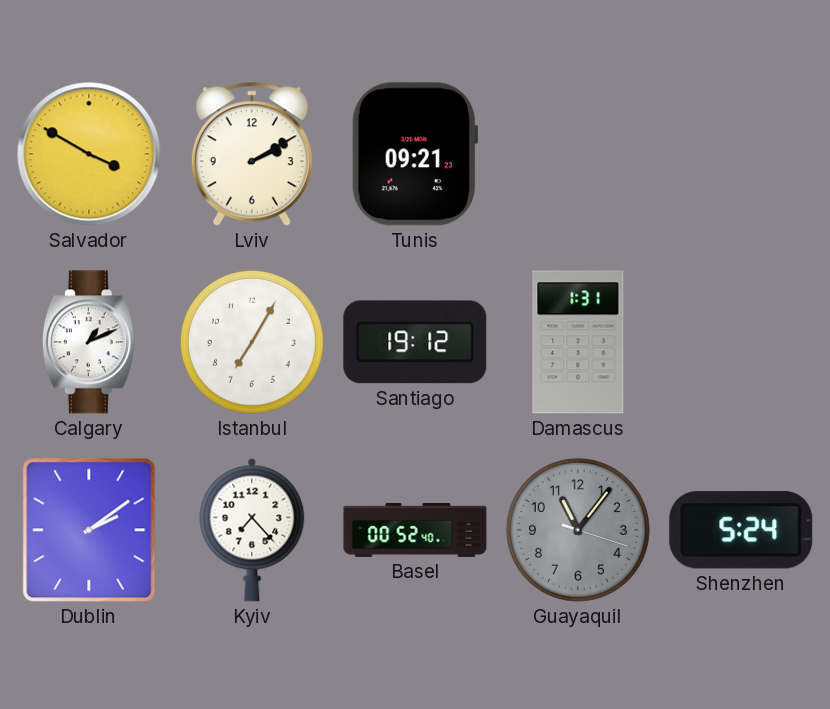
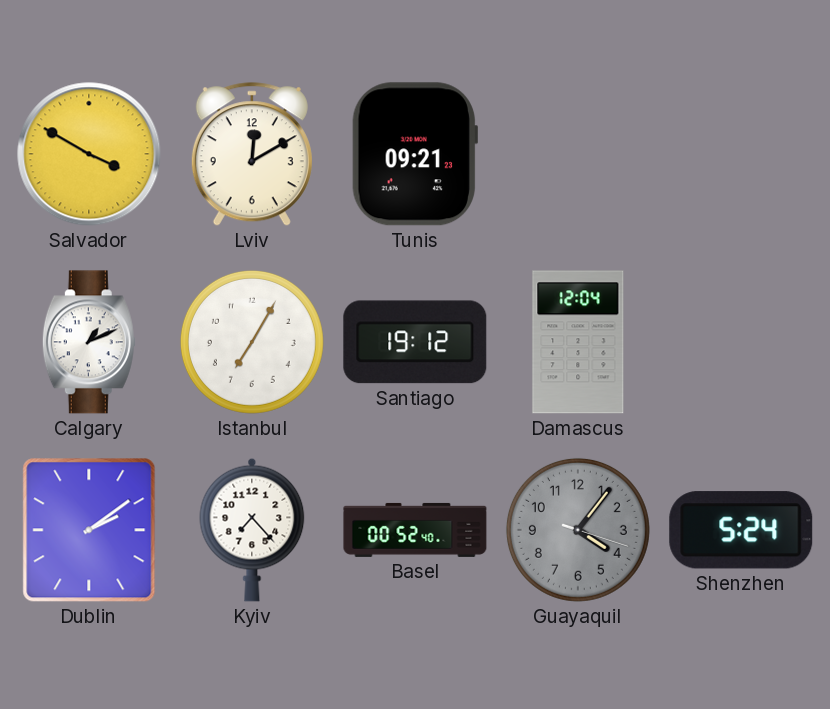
Lviv: 2:10 -> 12:10 (252, 155)
Damascus: 1:31 -> 12:04 (578, 342)
Guayaquil: 11:06 -> 4:06 (578, 530)
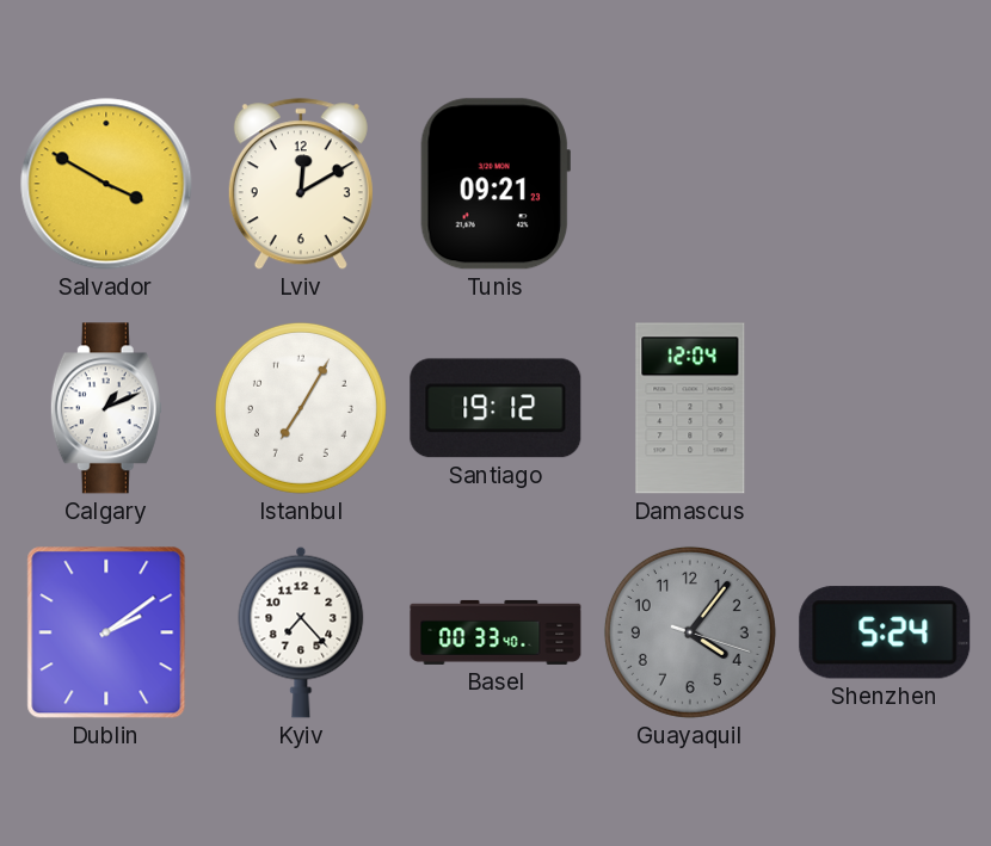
Basel: 00:52 -> 00:33 (496, 632)
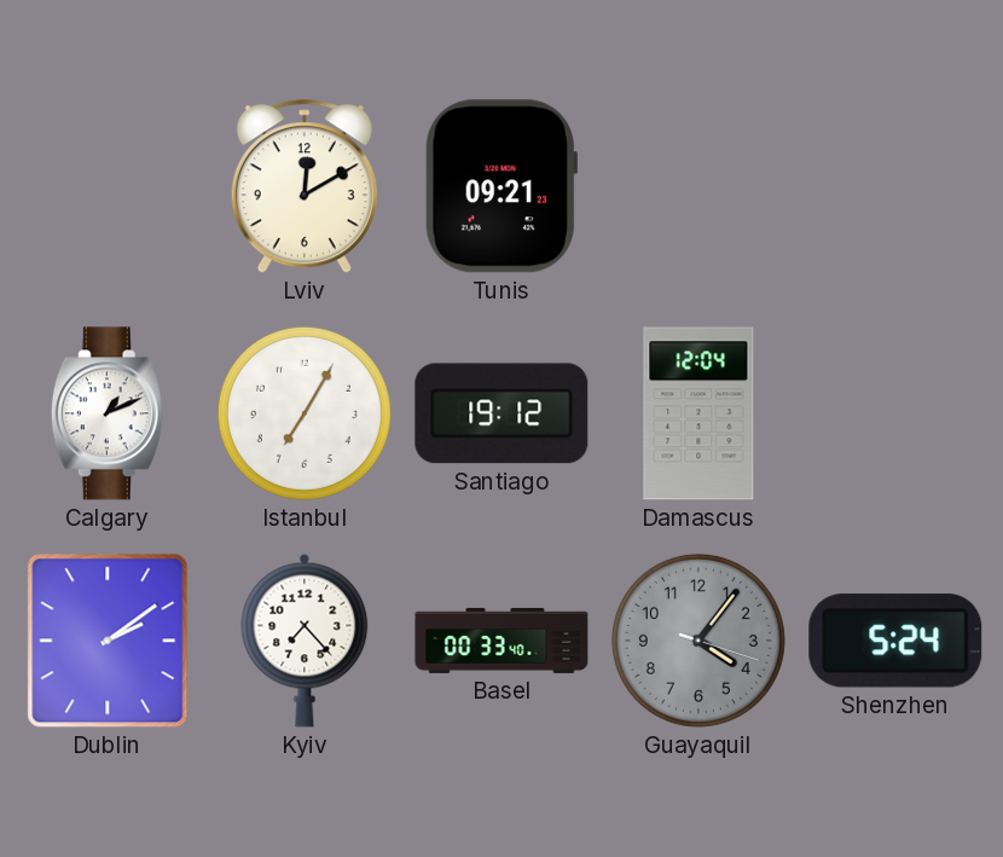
Salvador: 3:50 -> none (106, 184)
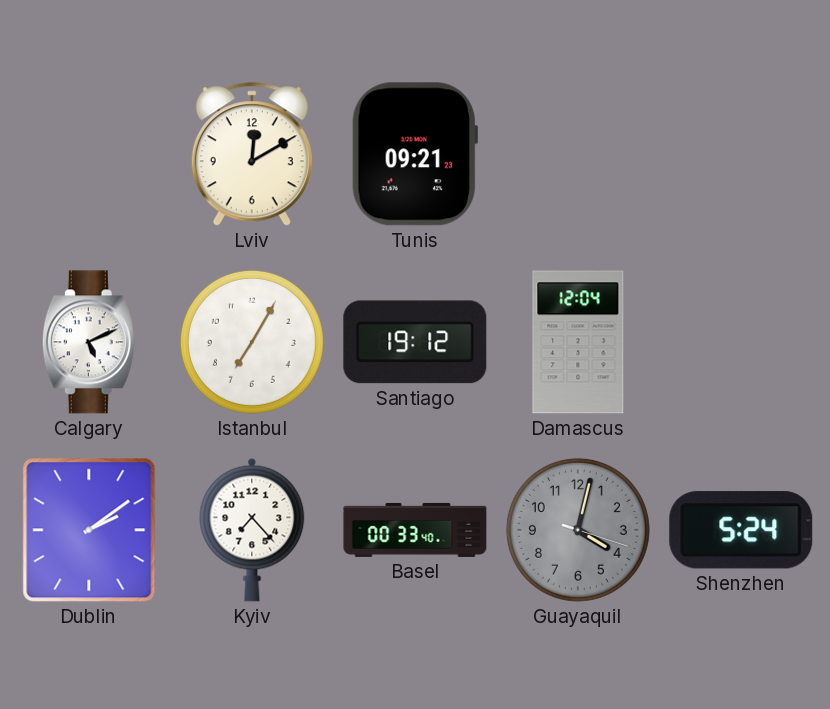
Calgary: 1:11 -> 5:11 (89, 342)
Guayaquil: 4:06 -> 4:02 (578, 530)
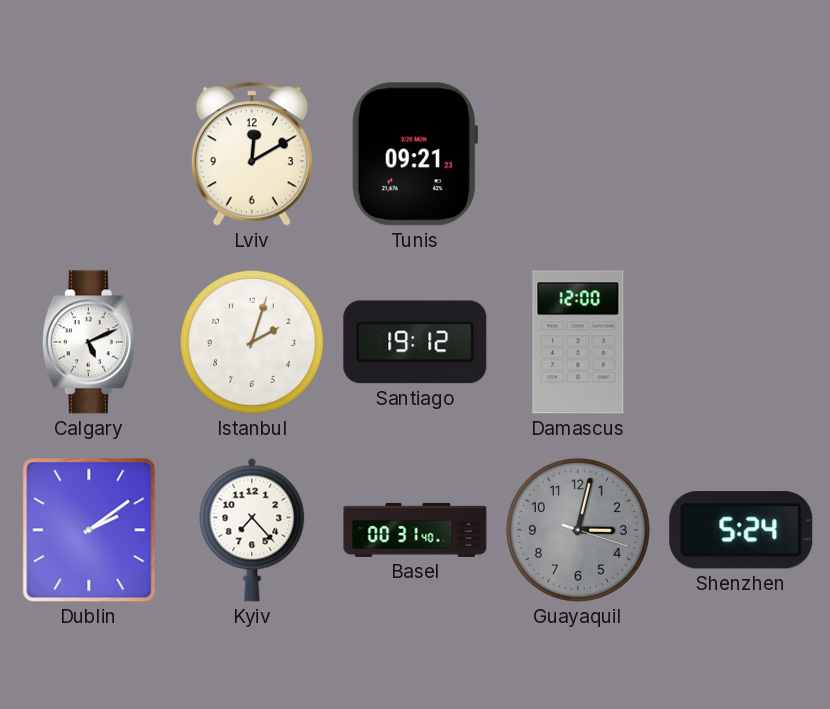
Istanbul: 7:05 -> 2:03 (252, 342)
Damascus: 12:04 -> 12:00 (578, 342)
Basel: 00:33 -> 00:31 (415, 530)
Guayaquil: 4:02 -> 3:02 (578, 530)
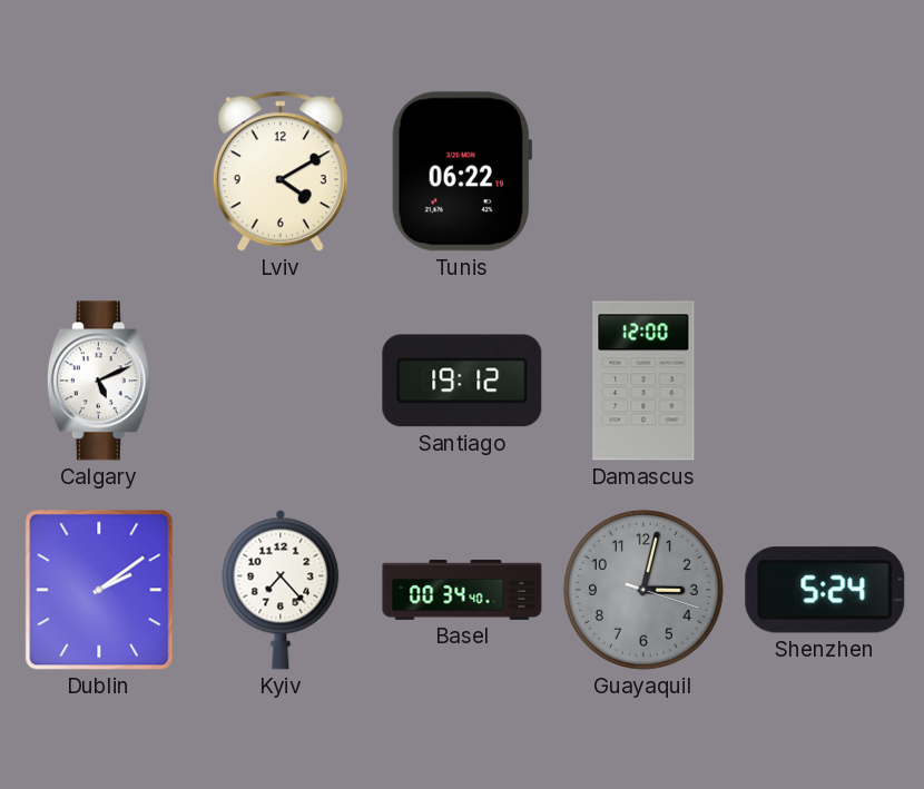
Lviv: 12:10 -> 4:10 (281, 172)
Tunis: 09:21 -> 06:22 (461, 171)
Istanbul: 2:03 -> none (252, 342)
Basel: 00:31 -> 00:34 (462, 590)
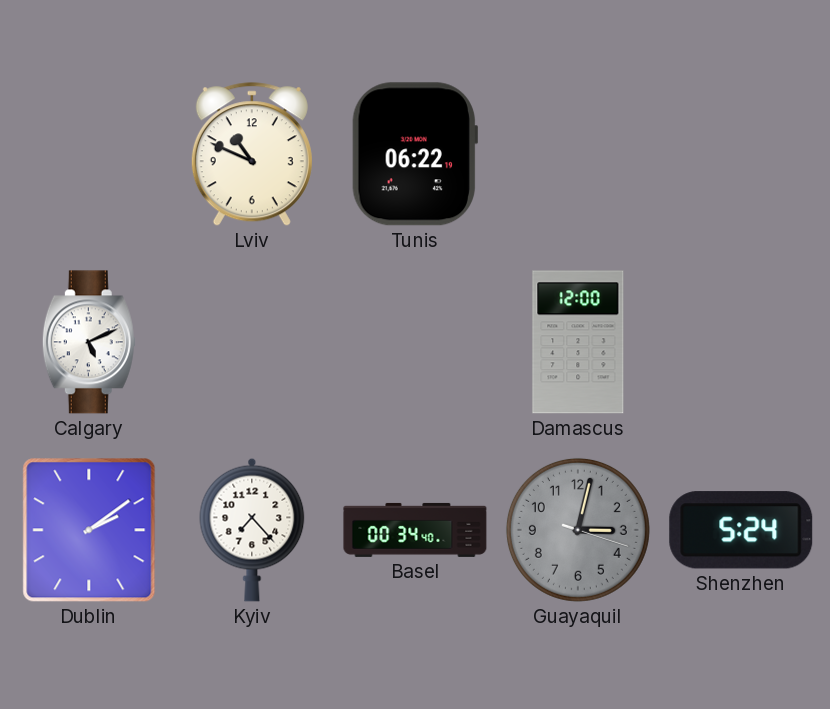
Lviv: 4:10 -> 10:49 (252, 155)
Santiago: 19:12 -> none (462, 381)
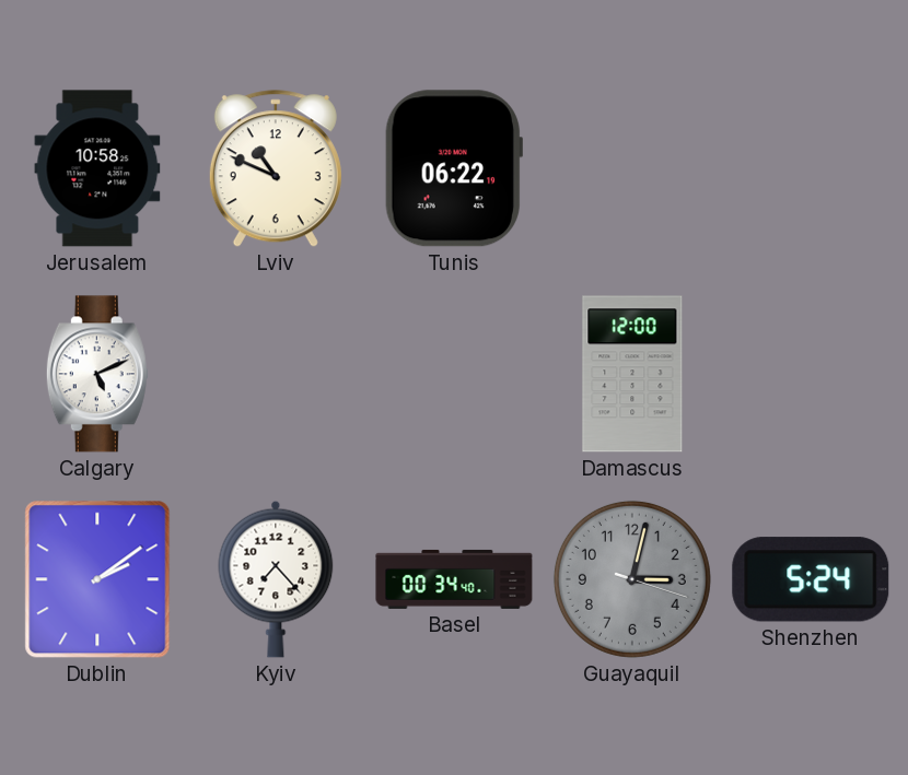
Jerusalem: none -> 10:58 (97, 168)
